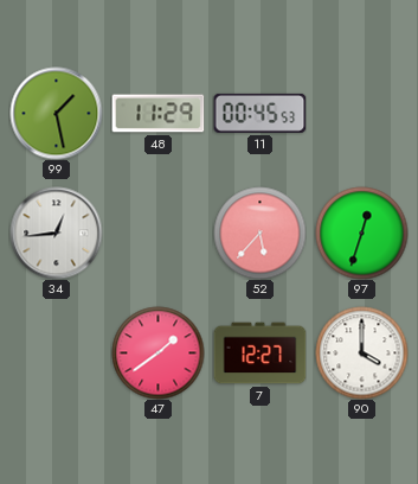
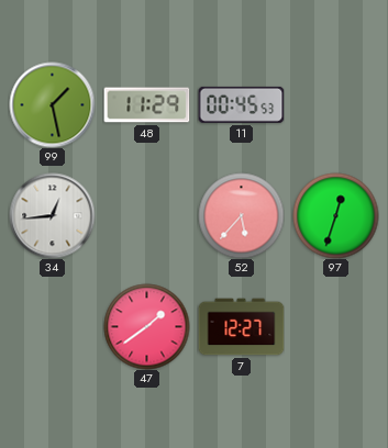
90: 4:00 -> none (361, 352)
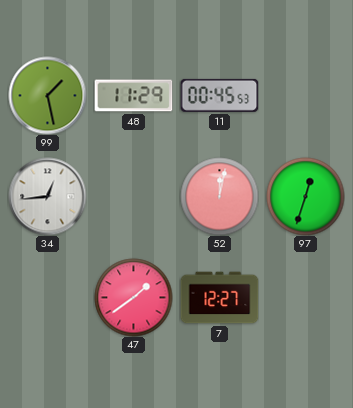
52: 5:37 -> 12:02 (219, 196)
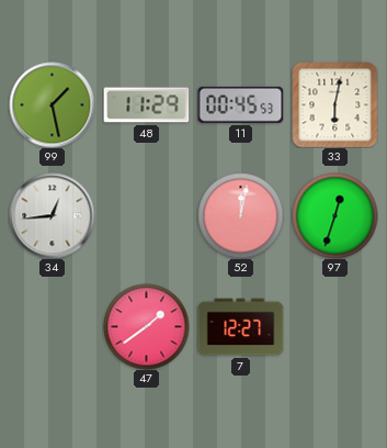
33: none -> 6:02 (334, 104)
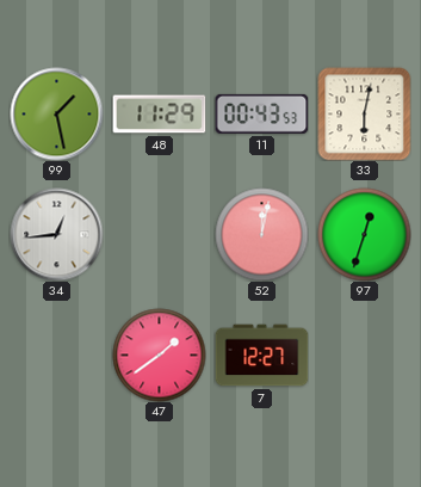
11: 00:45 -> 00:43 (261, 113)
